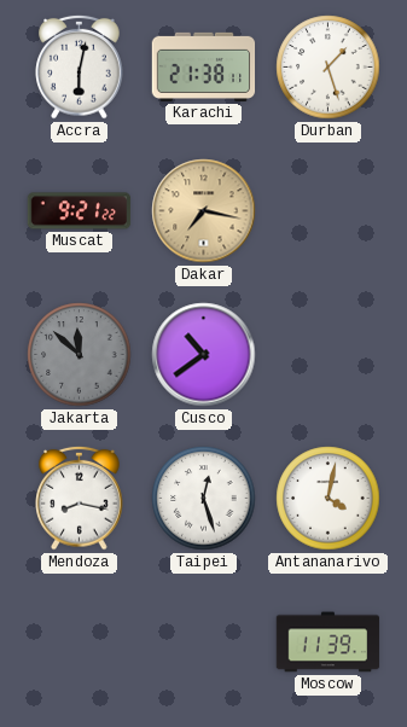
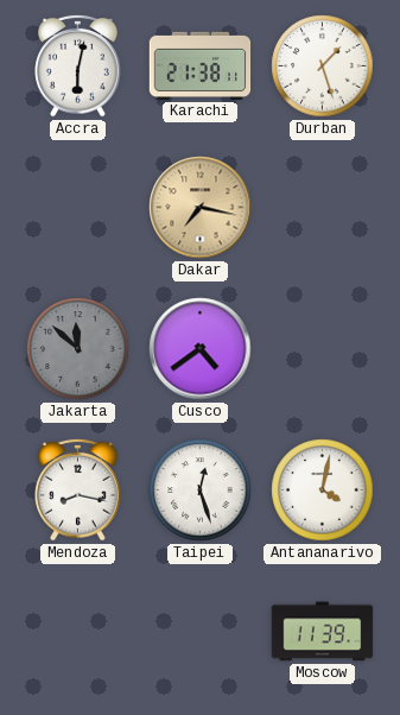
Muscat: 9:21 -> none (80, 211)
Cusco: 10:39 -> 4:39 (201, 349)
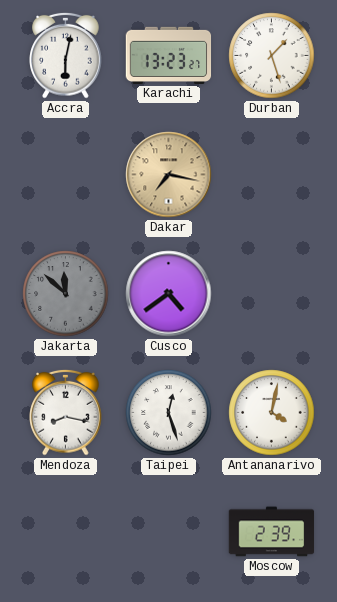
Karachi: 21:38 -> 13:23 (169, 55)
Moscow: 11:39 -> 2:39 (272, 532)
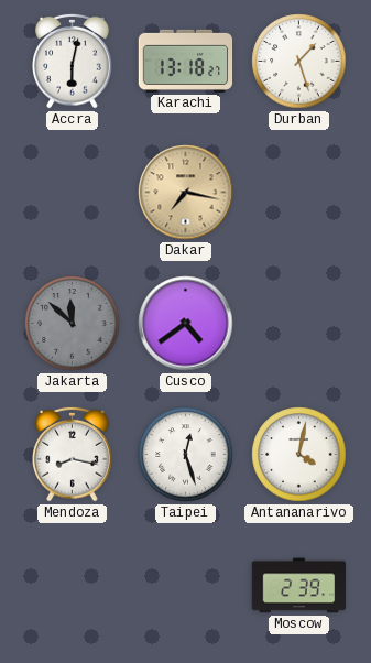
Karachi: 13:23 -> 13:18 (186, 61)
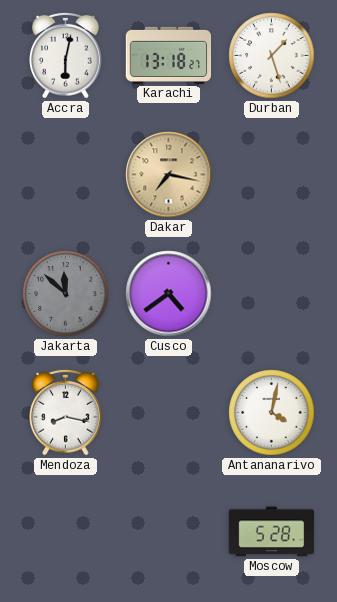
Taipei: 12:27 -> none (186, 455)
Moscow: 2:39 -> 5:28 (272, 532)
